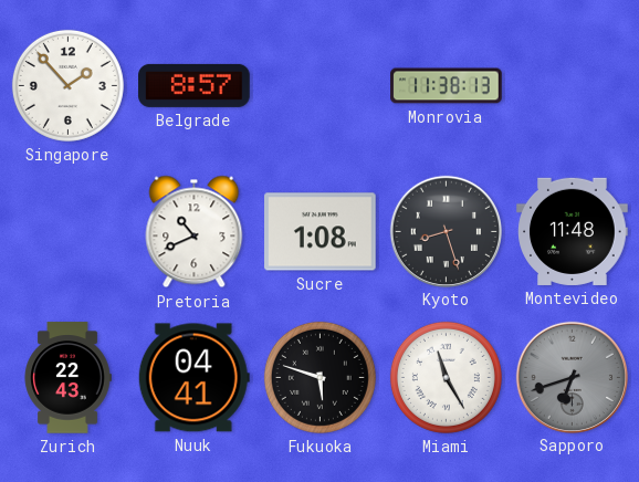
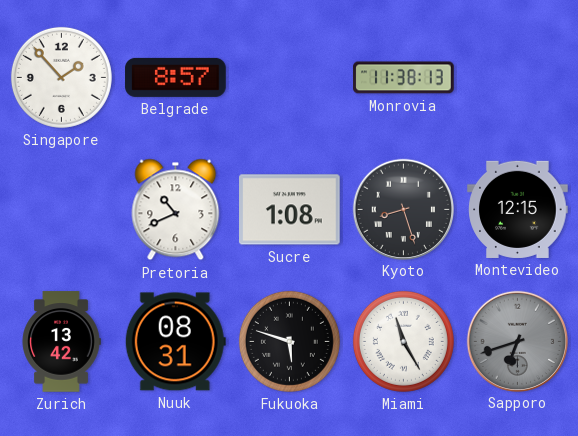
Montevideo: 11:48 -> 12:15 (518, 209)
Zurich: 22:43 -> 13:42 (61, 342)
Nuuk: 04:41 -> 08:31 (175, 342)
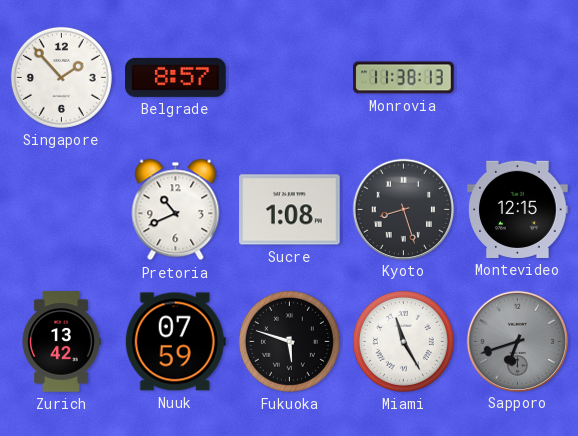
Nuuk: 08:31 -> 07:59 (175, 342)
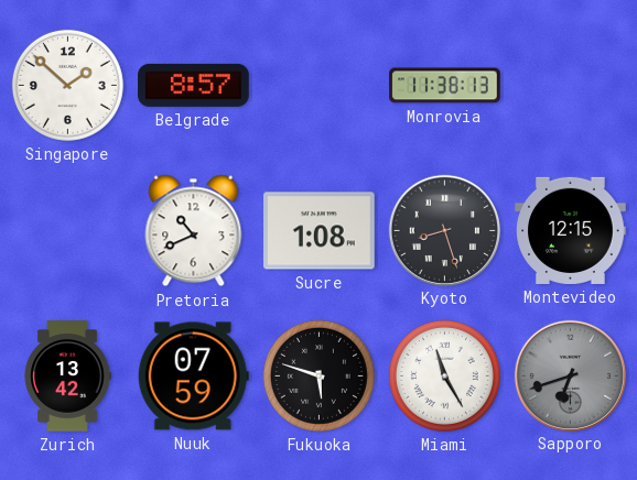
Singapore: 1:53 -> 1:52 (67, 85)
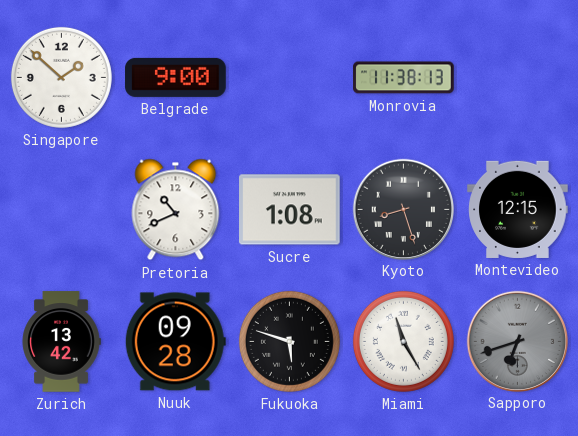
Belgrade: 8:57 -> 9:00 (176, 77)
Nuuk: 07:59 -> 09:28 (175, 342)
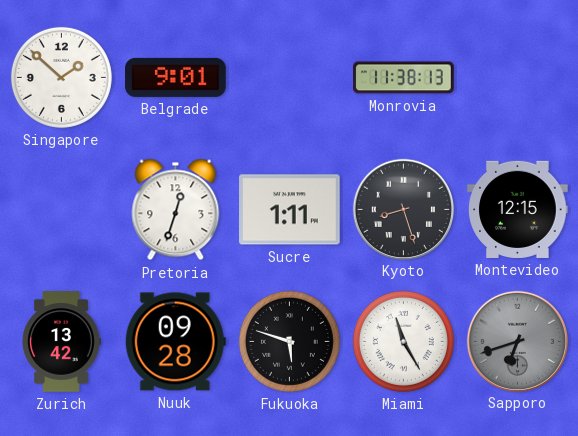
Belgrade: 9:00 -> 9:01 (176, 77)
Pretoria: 10:41 -> 12:33 (176, 210)
Sucre: 1:08 -> 1:11 (290, 210)
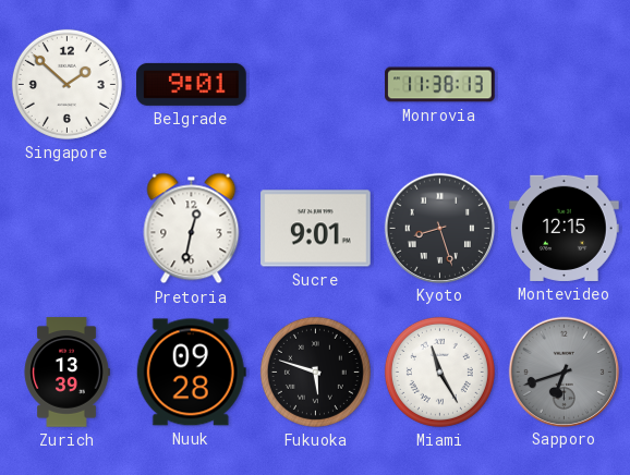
Pretoria: 12:33 -> 12:32 (192, 229)
Sucre: 1:11 -> 9:01 (316, 229)
Zurich: 13:42 -> 13:39 (66, 373)
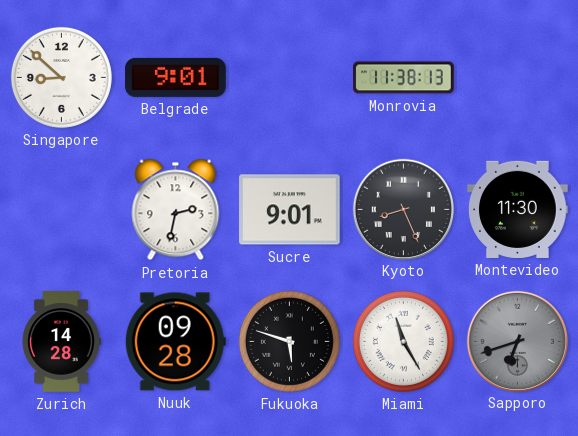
Singapore: 1:52 -> 8:52 (61, 77)
Pretoria: 12:32 -> 2:32 (176, 210)
Kyoto: 8:27 -> 8:26 (403, 209)
Montevideo: 12:15 -> 11:30 (518, 209)
Zurich: 13:39 -> 14:28 (61, 342)
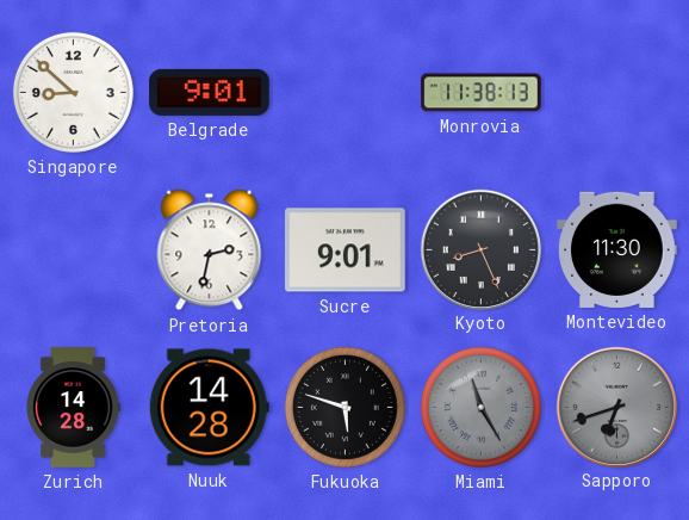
Nuuk: 09:28 -> 14:28 (209, 408)
Miami dial: white -> grey (480, 407)
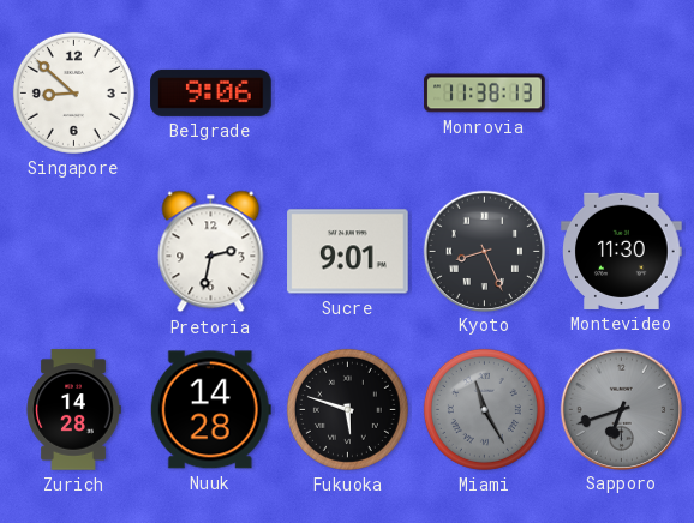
Belgrade: 9:01 -> 9:06 (211, 92)
